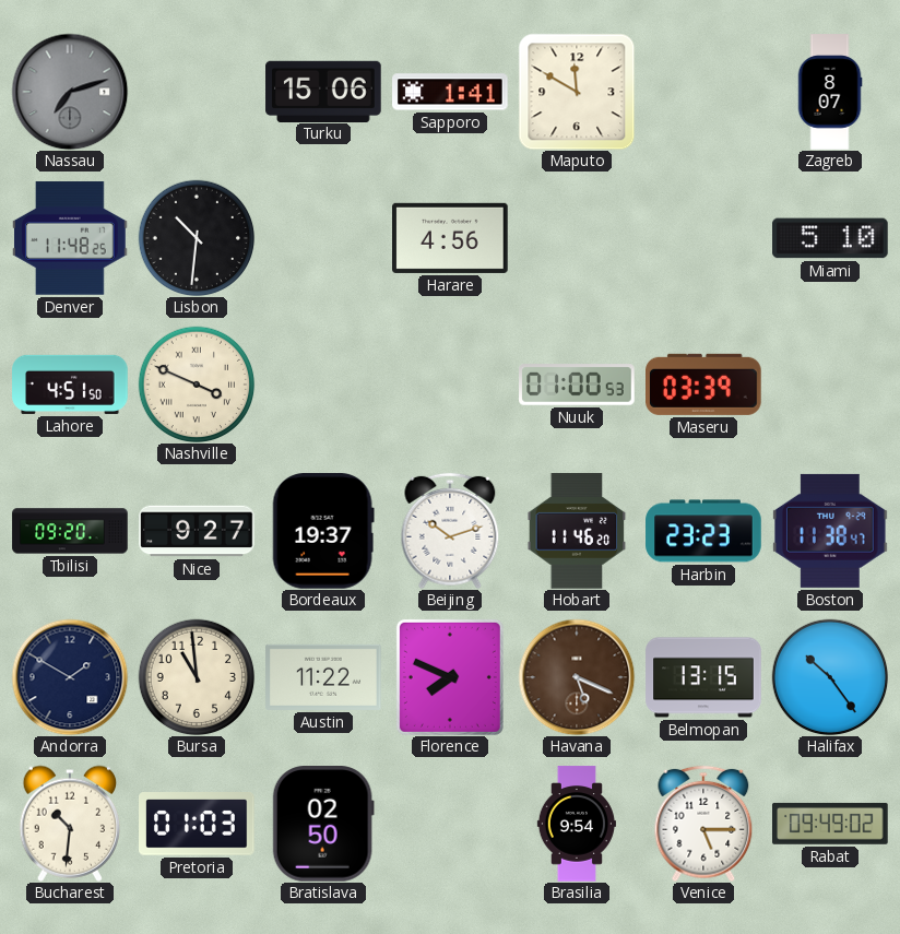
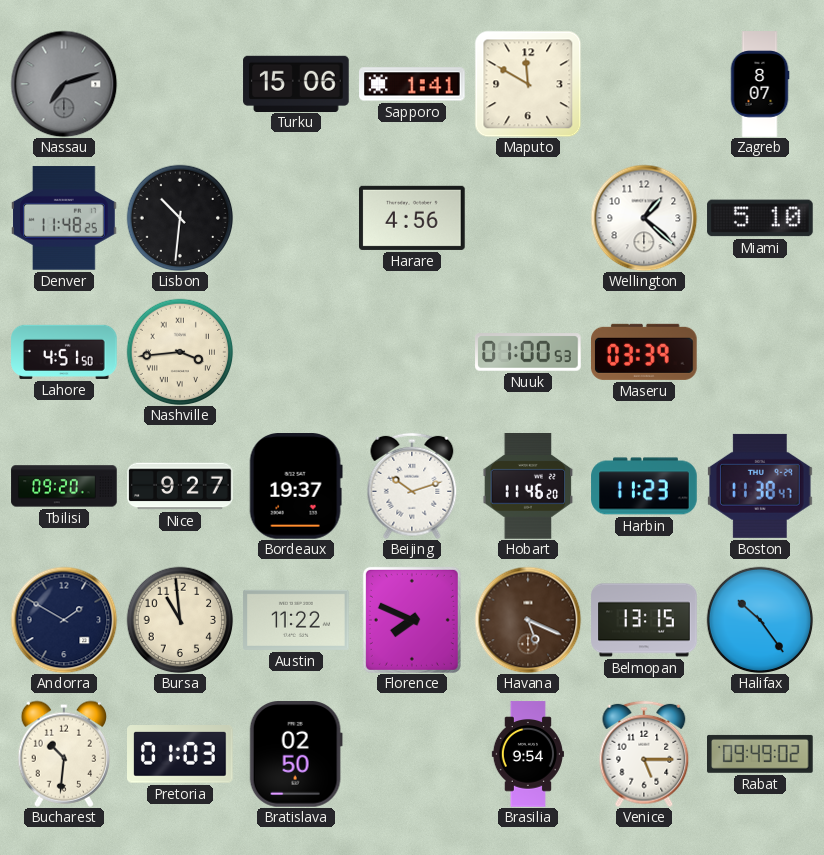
Wellington: none -> 1:22 (644, 218)
Nashville: 3:49 -> 3:44 (180, 352)
Harbin: 23:23 -> 11:23 (644, 486)
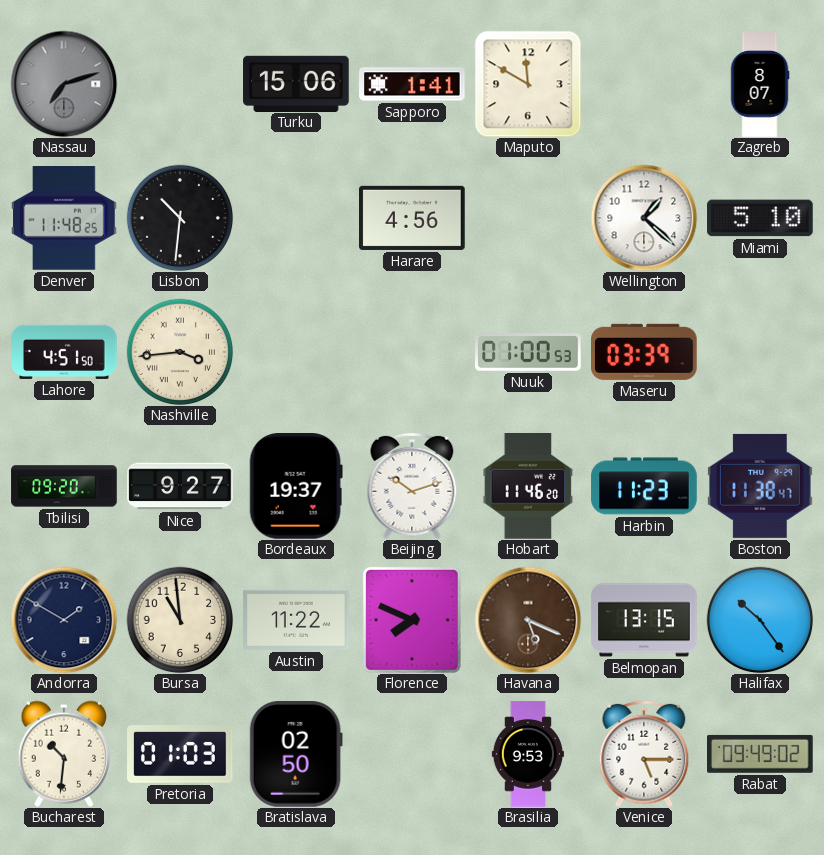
Brasilia: 9:54 -> 9:53 (528, 754)
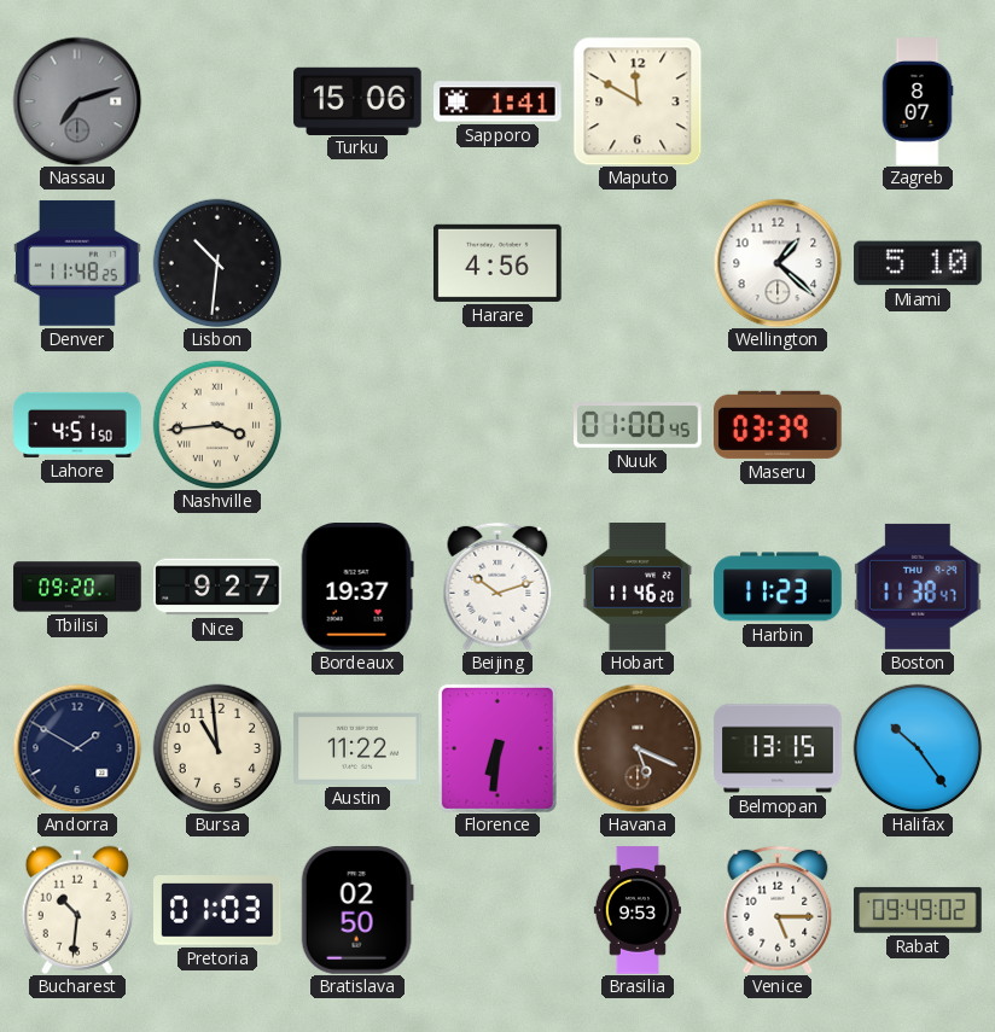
Nuuk: 01:00:53 -> 01:00:45 (638, 425)
Florence: 7:49 -> 6:31 (497, 748)
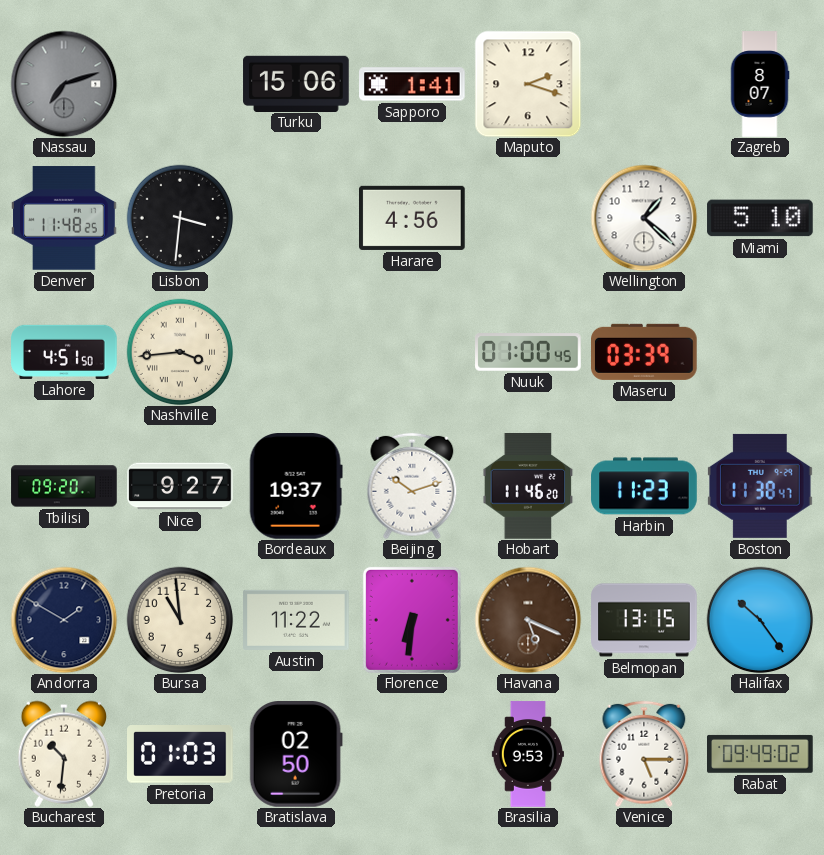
Maputo: 11:50 -> 2:18 (528, 84)
Lisbon: 10:31 -> 3:31 (180, 218)
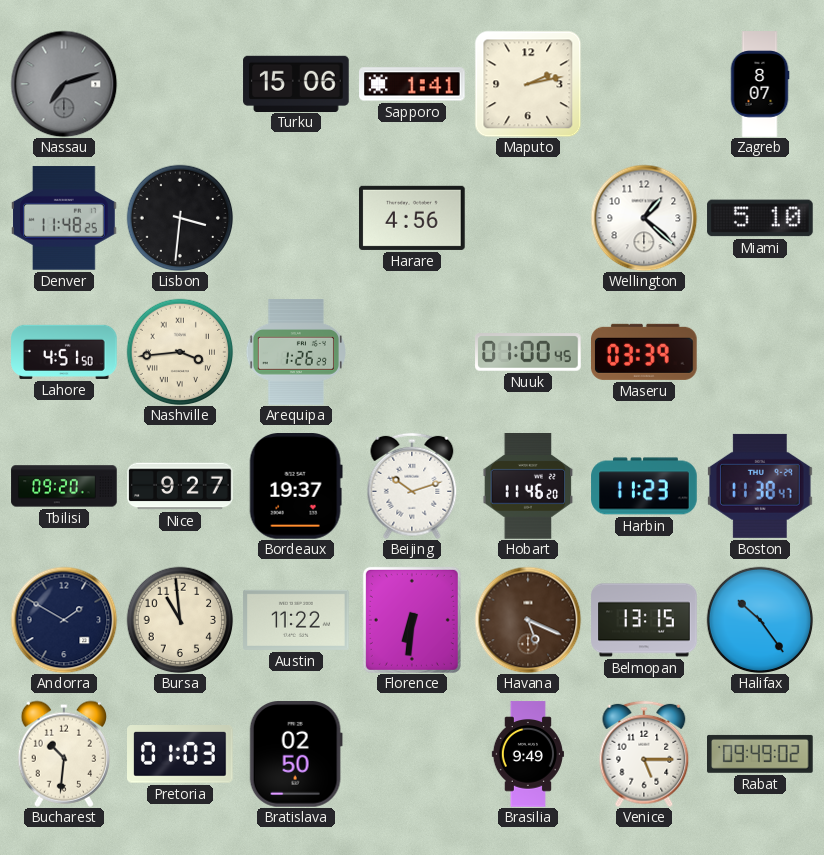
Maputo: 2:18 -> 2:13 (528, 84)
Arequipa: none -> 1:26 (296, 352)
Brasilia: 9:53 -> 9:49 (528, 754)
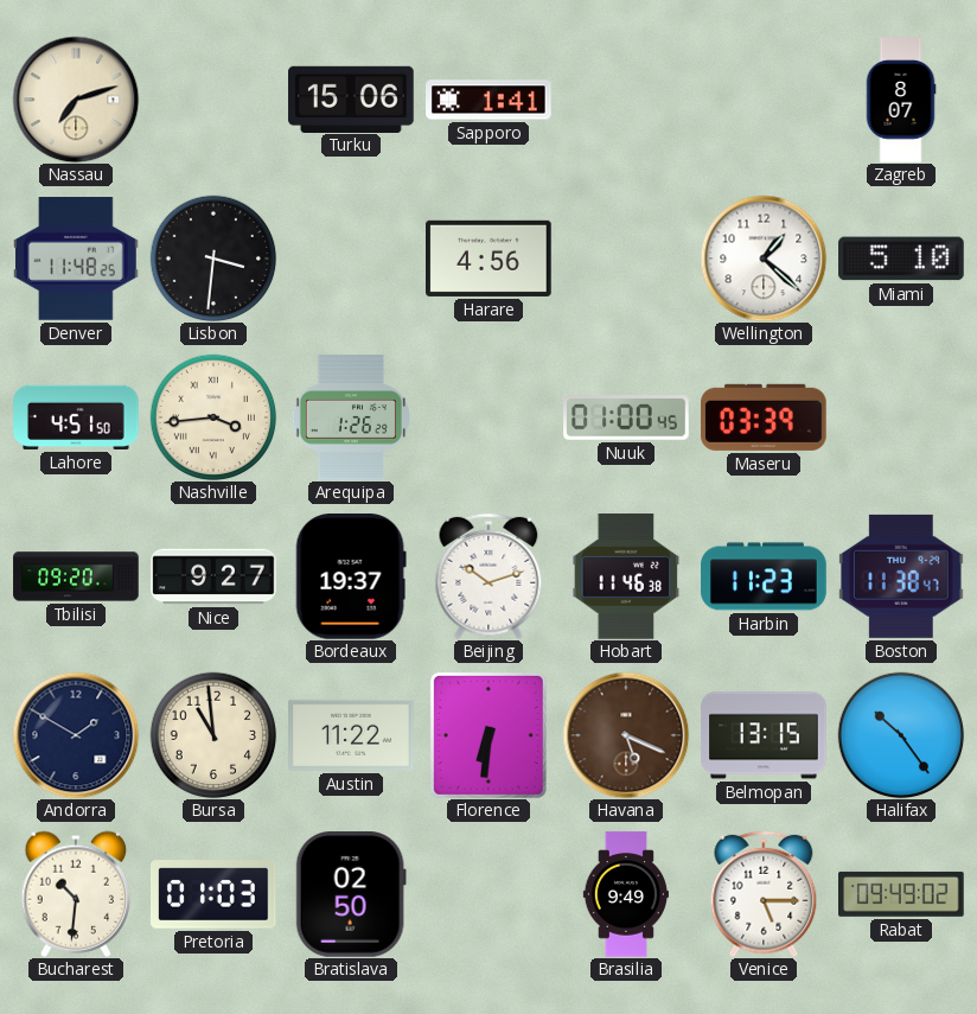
Nassau dial: grey -> cream (76, 100)
Maputo: 2:13 -> none (528, 84)
Hobart: 11:46:20 -> 11:46:38 (626, 578)
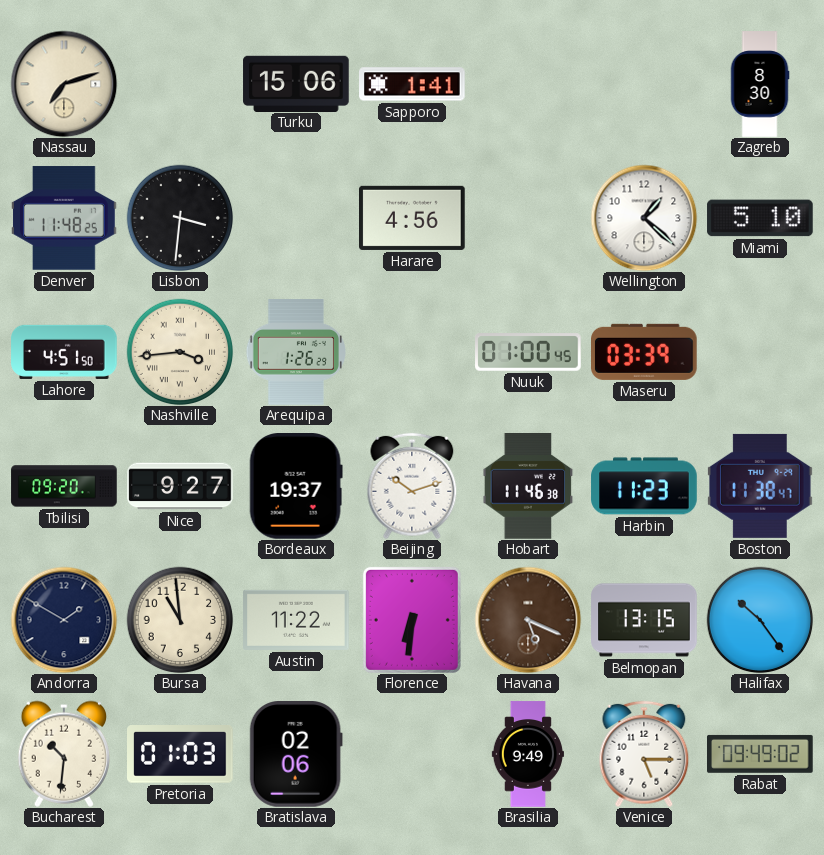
Zagreb: 8:07 -> 8:30 (760, 84)
Bratislava: 02:50 -> 02:06 (296, 755)
